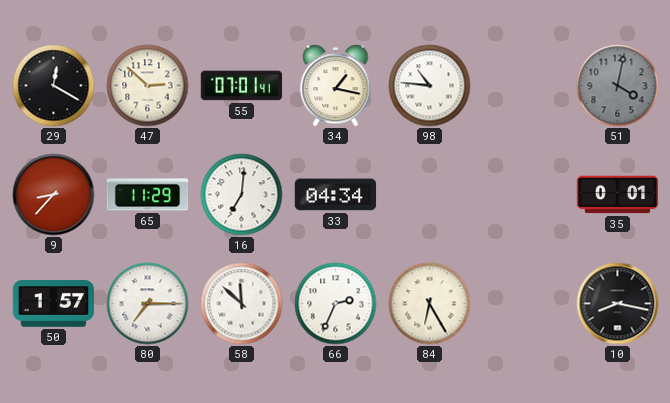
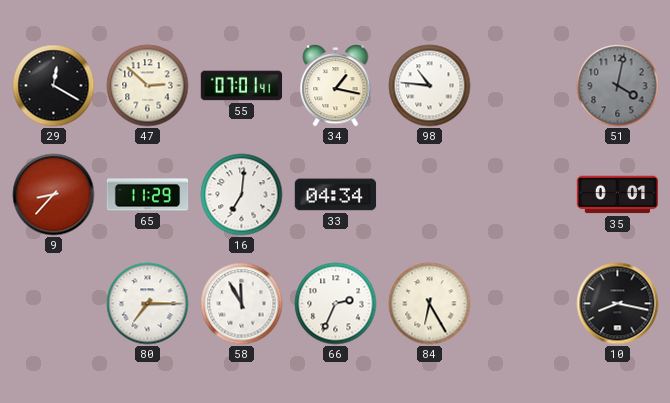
50: 1:57 -> none (54, 304)
58: 11:52 -> 11:55 (242, 304)
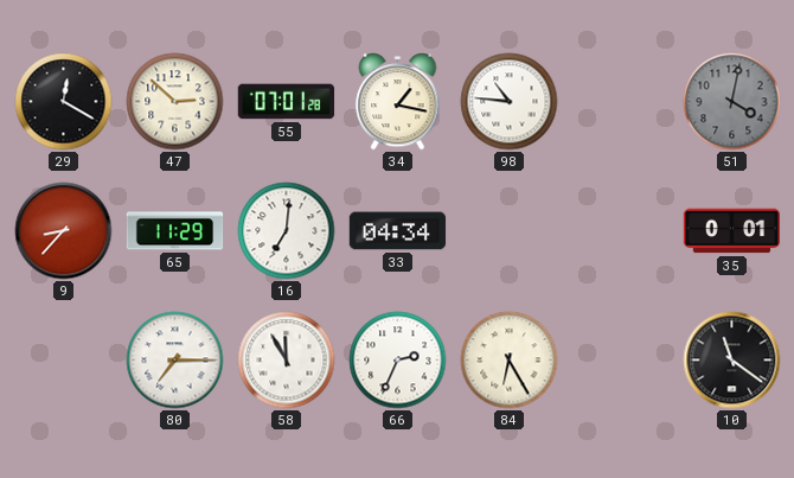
55: 07:01:41 -> 07:01:28 (287, 102)
10: 8:17 -> 11:21 (732, 361)
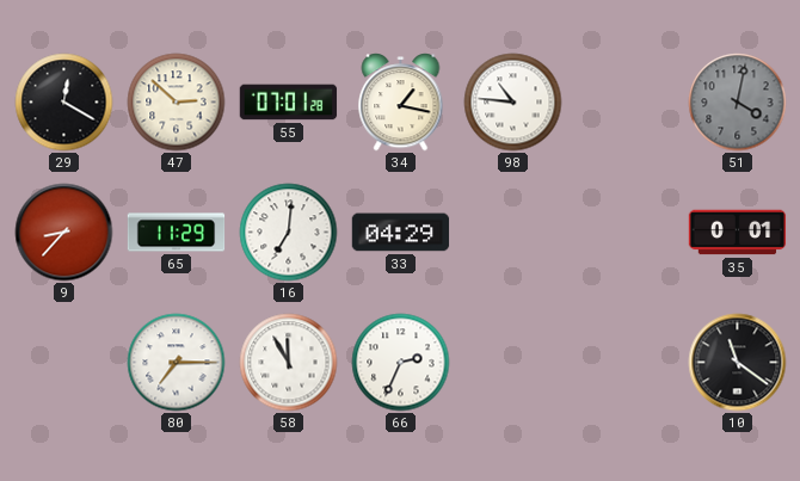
33: 04:34 -> 04:29 (401, 233)
84: 6:25 -> none (510, 361)
